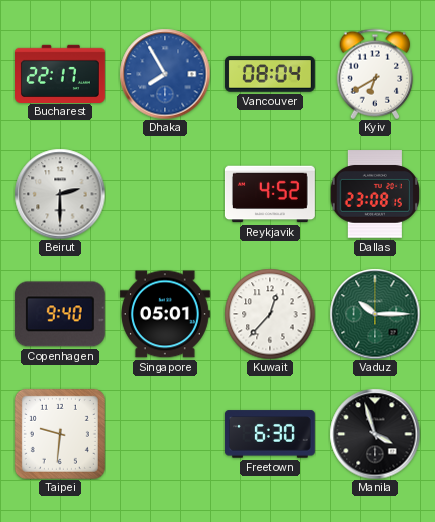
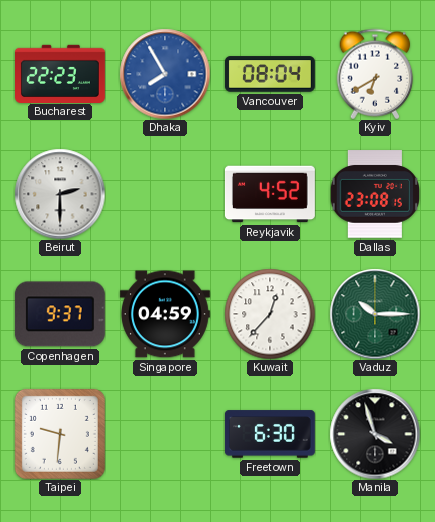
Bucharest: 22:17 -> 22:23 (61, 73)
Copenhagen: 9:40 -> 9:37 (60, 314)
Singapore: 05:01 -> 04:59 (165, 314)
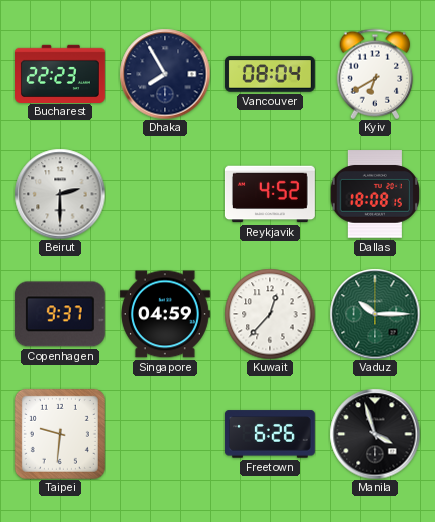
Dhaka dial: blue -> navy (165, 74)
Dallas: 23:08 -> 18:08 (374, 194)
Freetown: 6:30 -> 6:26 (270, 434)
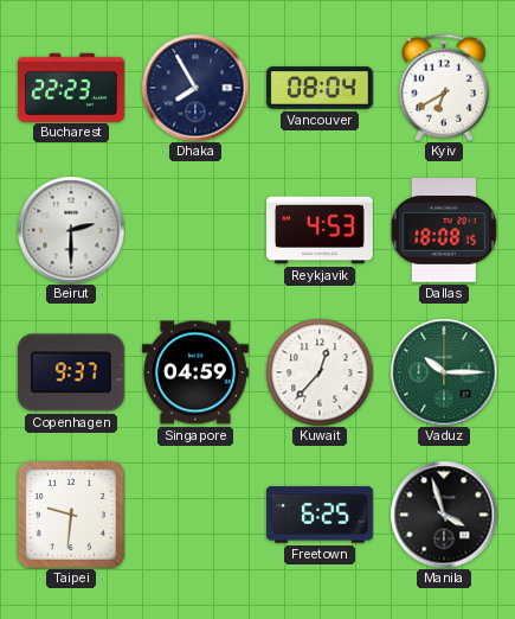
Reykjavik: 4:52 -> 4:53 (320, 230)
Freetown: 6:26 -> 6:25 (320, 515)
